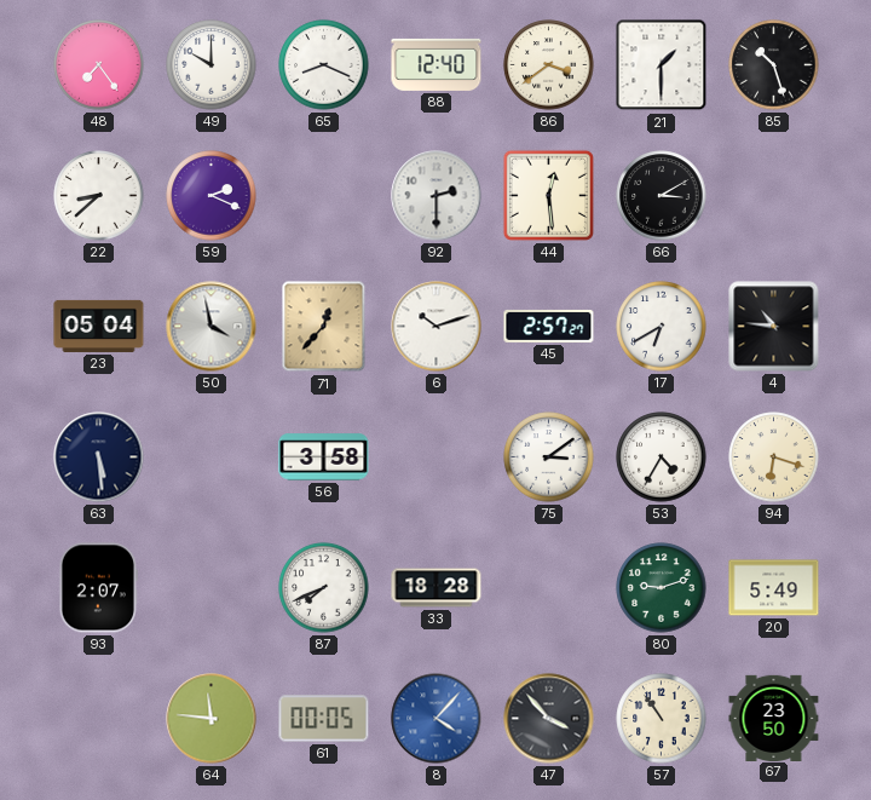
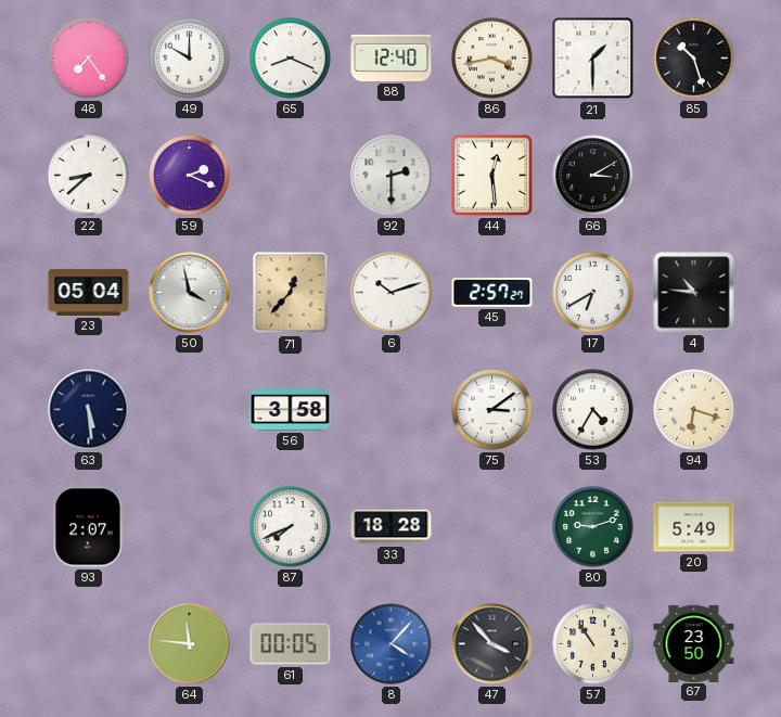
86: 3:39 -> 3:43 (492, 59)
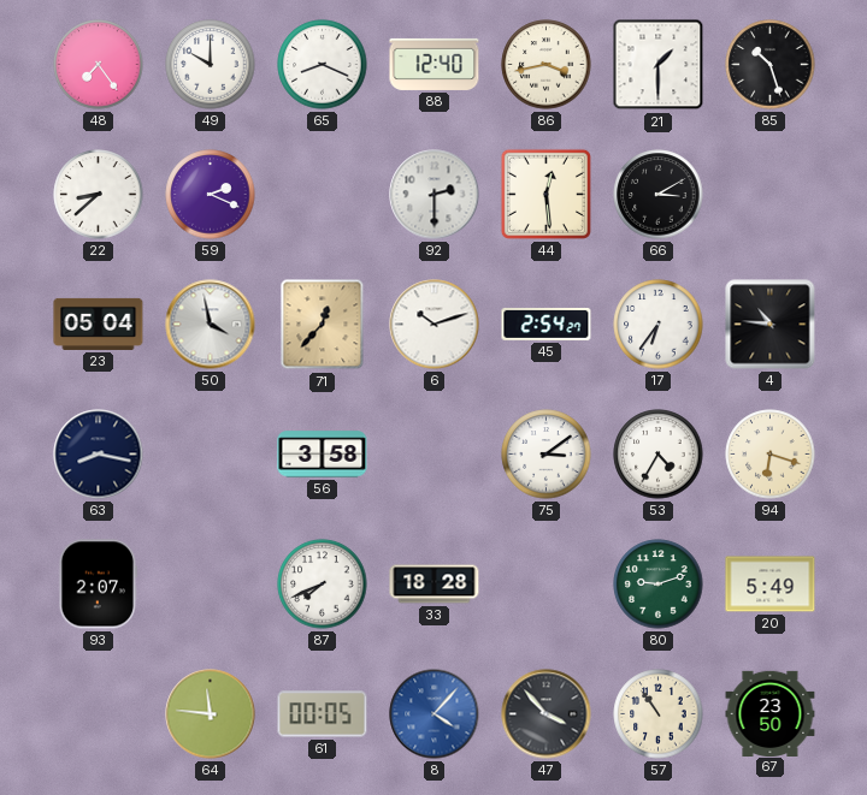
45: 2:57 -> 2:54 (547, 325)
17: 6:40 -> 6:36 (659, 325)
63: 5:29 -> 8:17 (99, 455)
